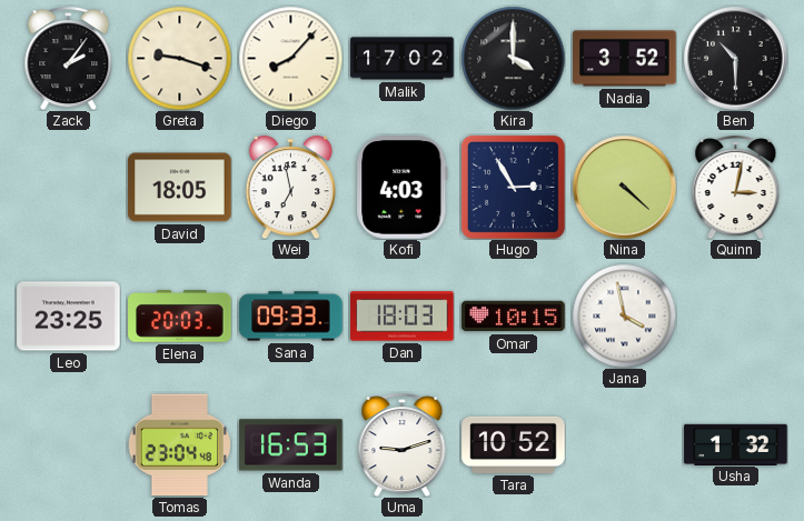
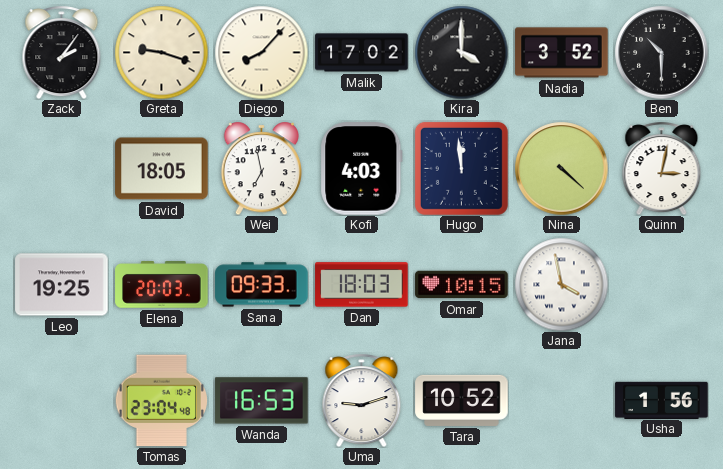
Hugo: 2:55 -> 11:59 (461, 168)
Leo: 23:25 -> 19:25 (62, 285)
Usha: 1:32 -> 1:56 (662, 400)
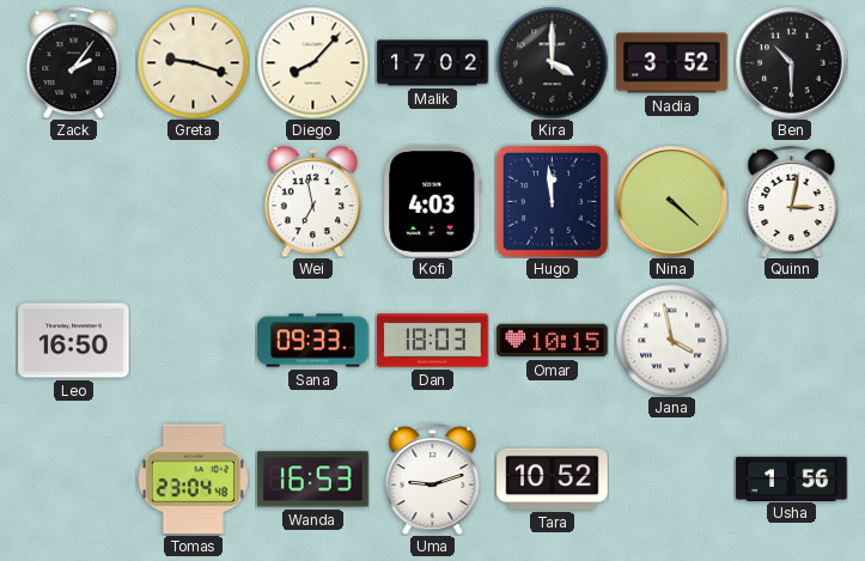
David: 18:05 -> none (162, 169)
Leo: 19:25 -> 16:50 (74, 341)
Elena: 20:03 -> none (162, 285)
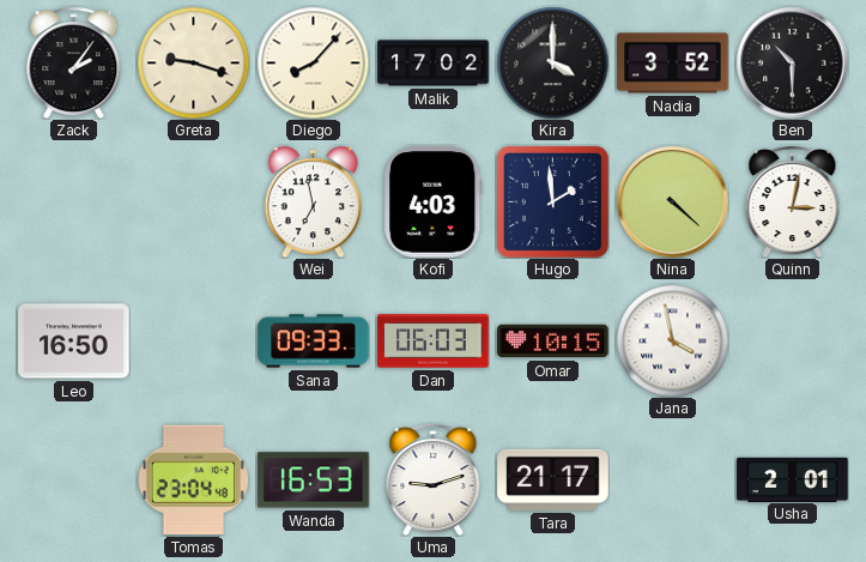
Hugo: 11:59 -> 1:59 (552, 201)
Dan: 18:03 -> 06:03 (434, 342)
Tara: 10:52 -> 21:17 (553, 479)
Usha: 1:56 -> 2:01 (793, 479)
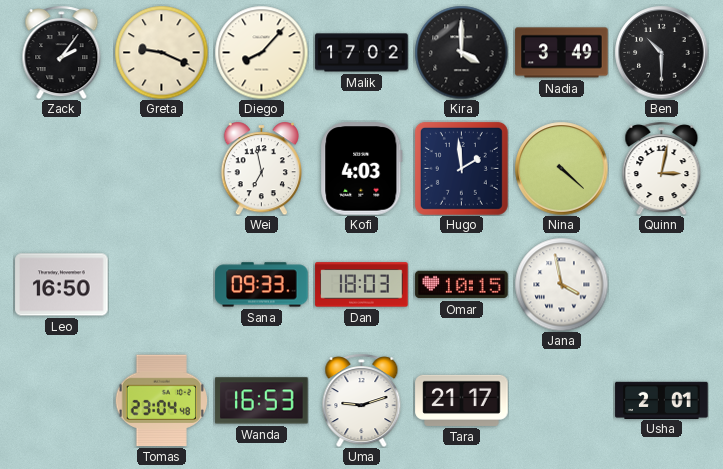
Greta: 9:18 -> 9:19 (161, 52)
Nadia: 3:52 -> 3:49 (562, 53)
Dan: 06:03 -> 18:03 (362, 285)
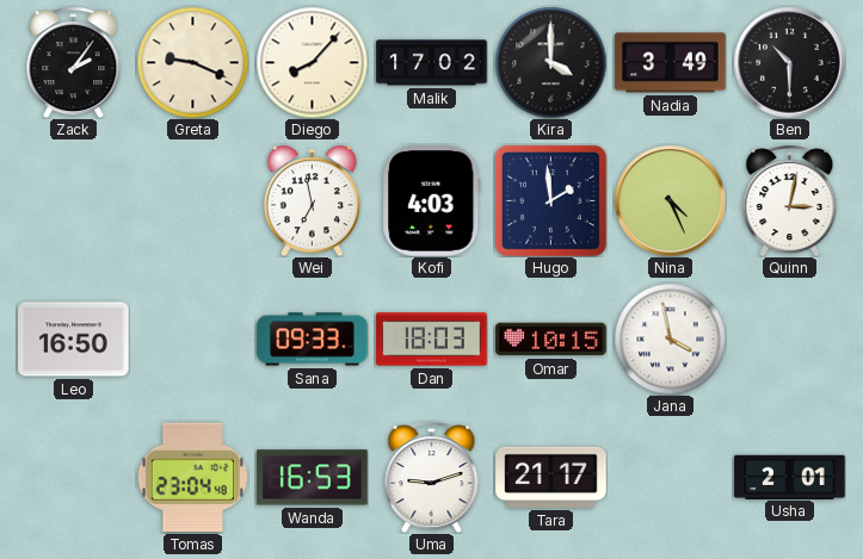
Nina: 4:22 -> 4:26 (670, 200)
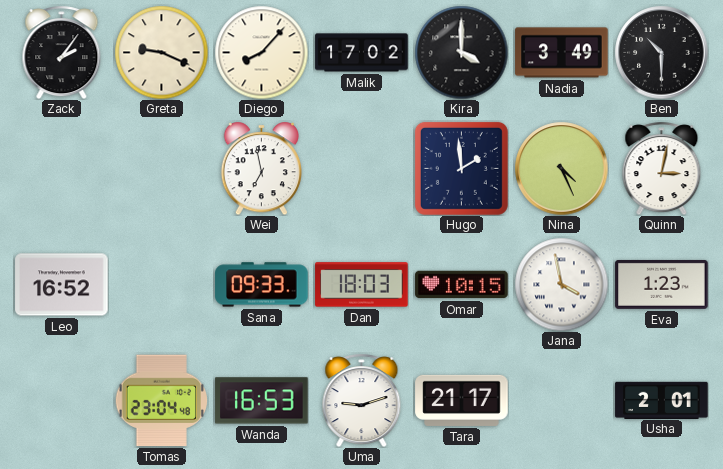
Kofi: 4:03 -> none (432, 201)
Leo: 16:50 -> 16:52 (62, 285)
Eva: none -> 1:23 (662, 284)
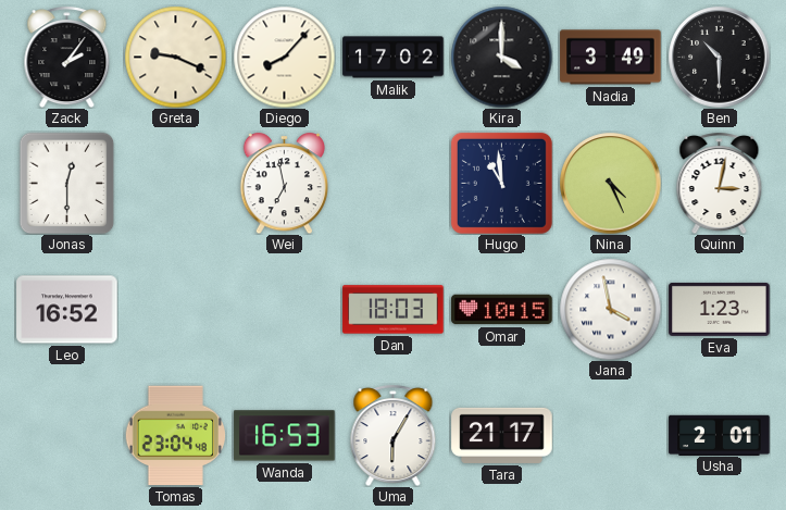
Jonas: none -> 12:30 (67, 183)
Hugo: 1:59 -> 10:59 (501, 183)
Sana: 09:33 -> none (262, 285)
Uma: 9:12 -> 6:05 (394, 435)
